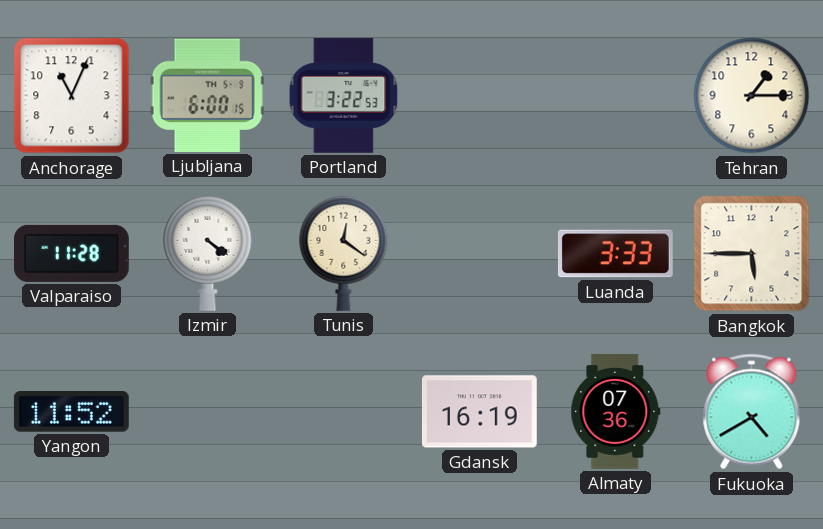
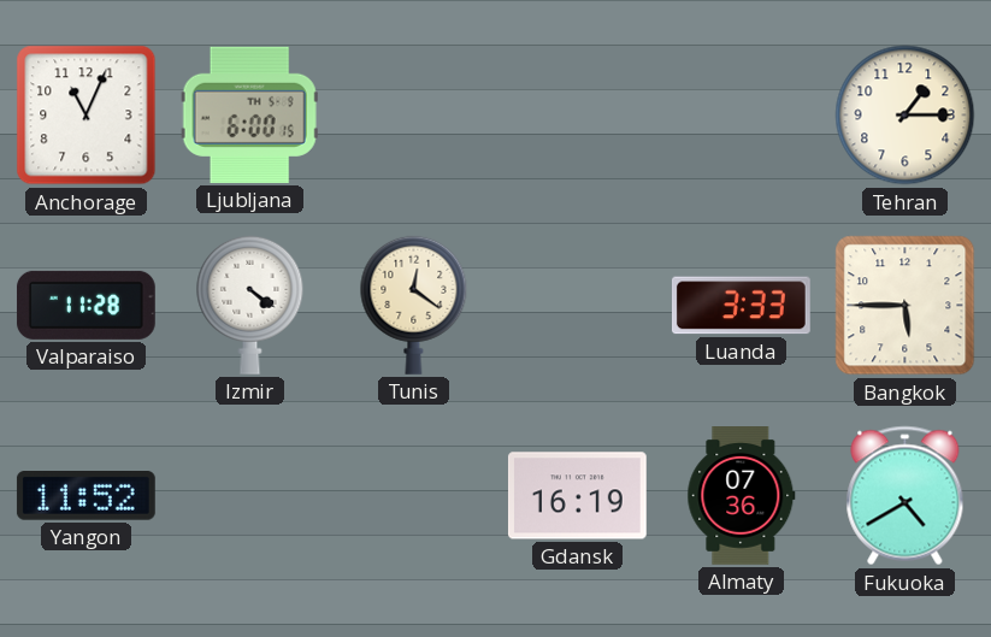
Portland: 3:22 -> none (344, 95)
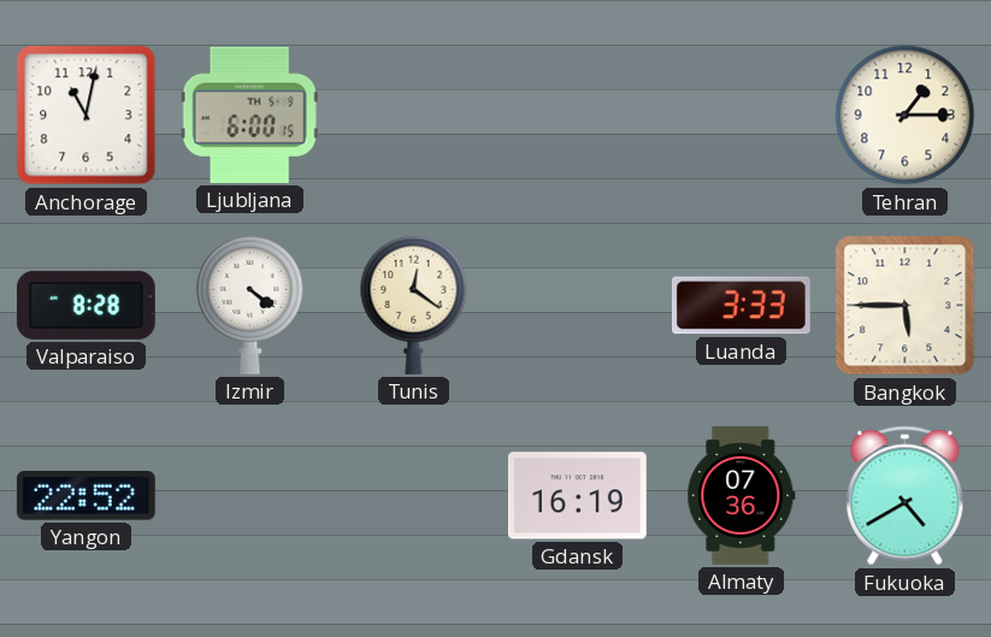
Anchorage: 11:04 -> 11:02 (87, 116)
Valparaiso: 11:28 -> 8:28 (85, 305)
Yangon: 11:52 -> 22:52 (85, 496)
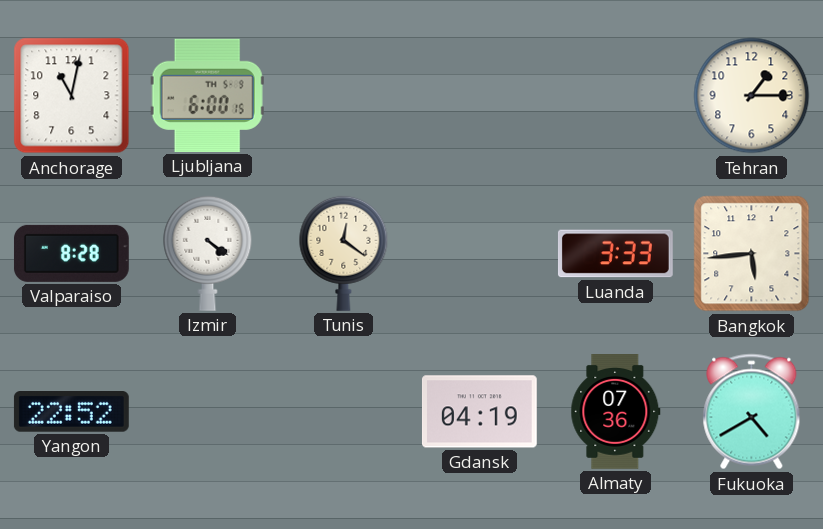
Bangkok: 5:45 -> 5:44 (752, 254)
Gdansk: 16:19 -> 04:19 (479, 412)
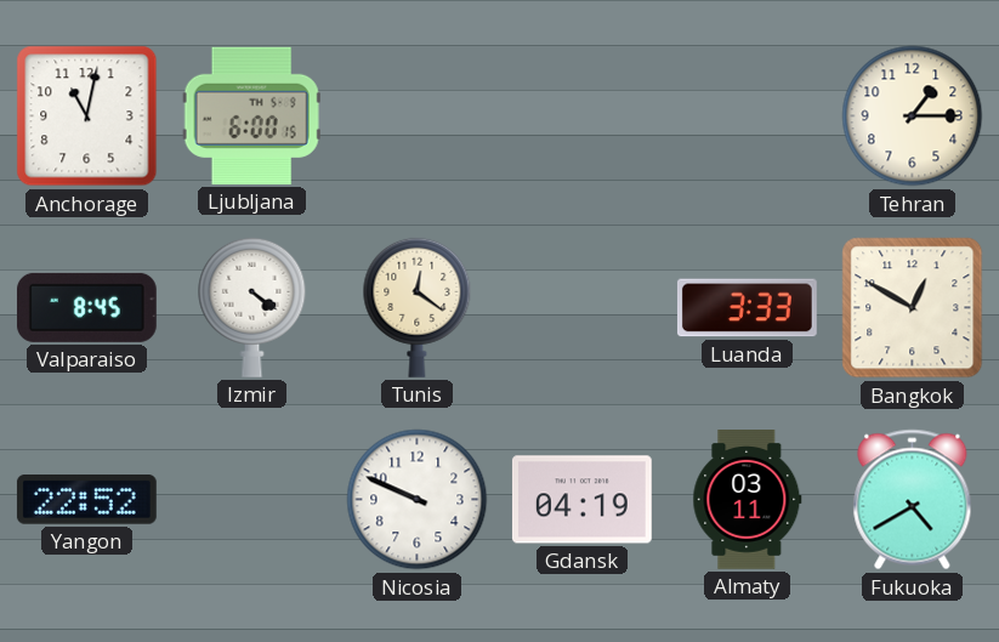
Valparaiso: 8:28 -> 8:45 (86, 307)
Bangkok: 5:44 -> 12:50 (913, 308)
Nicosia: none -> 9:49 (418, 500)
Almaty: 07:36 -> 03:11 (748, 500)
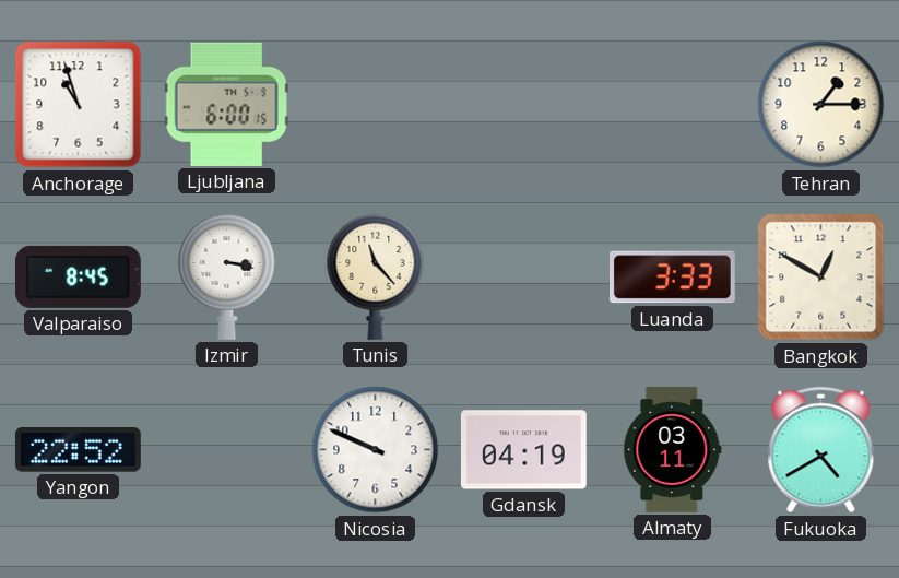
Anchorage: 11:02 -> 10:57 (79, 105)
Izmir: 4:21 -> 3:17 (227, 276)
Tunis: 12:21 -> 11:23 (376, 276)
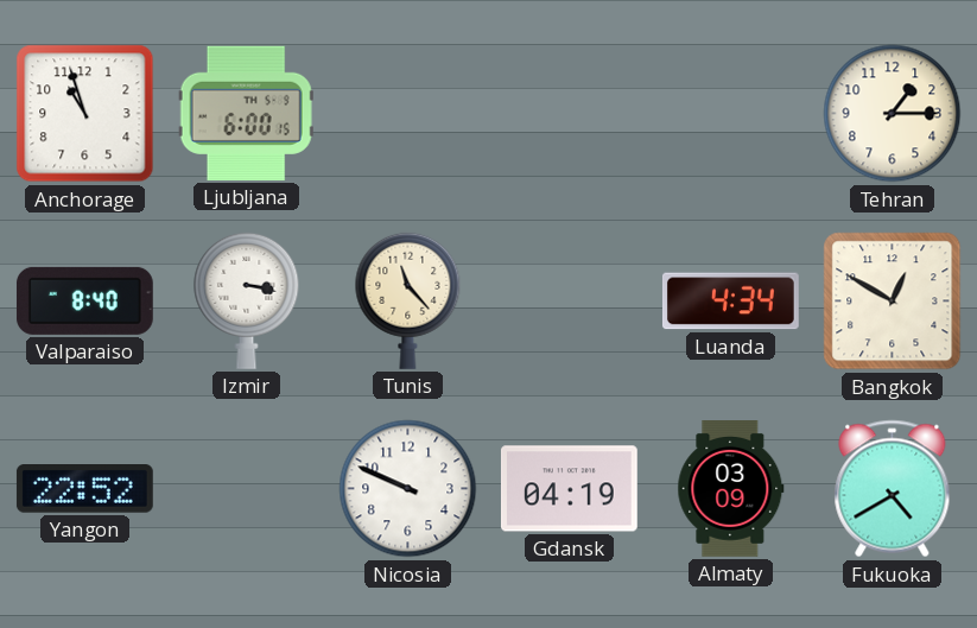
Valparaiso: 8:45 -> 8:40 (84, 300)
Luanda: 3:33 -> 4:34 (730, 302)
Almaty: 03:11 -> 03:09 (731, 489)
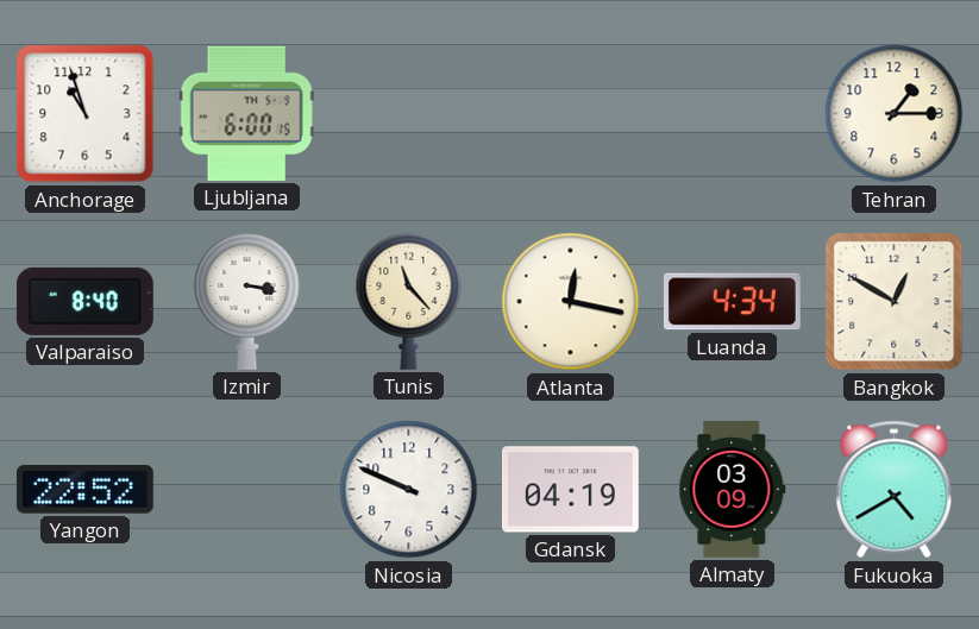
Atlanta: none -> 12:17 (571, 302)
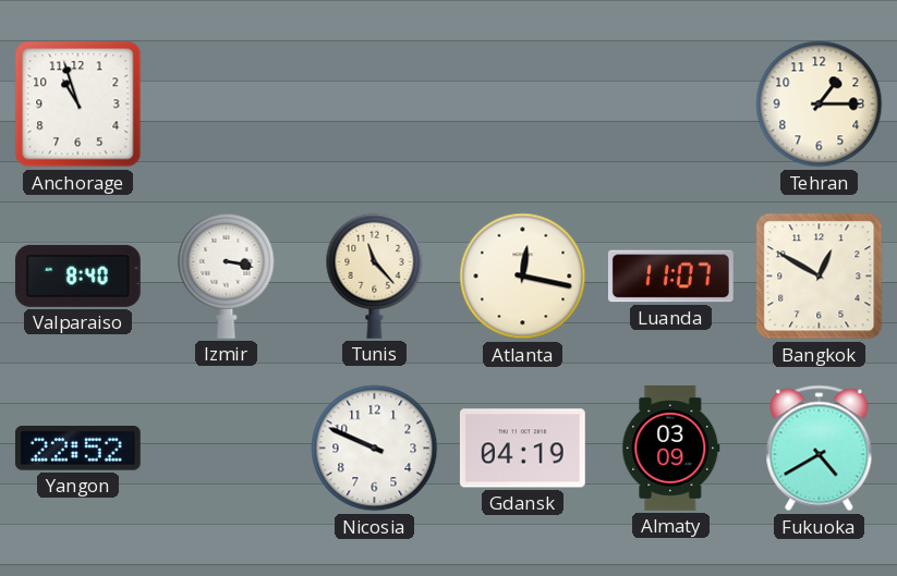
Ljubljana: 6:00 -> none (246, 113)
Luanda: 4:34 -> 11:07 (670, 277)
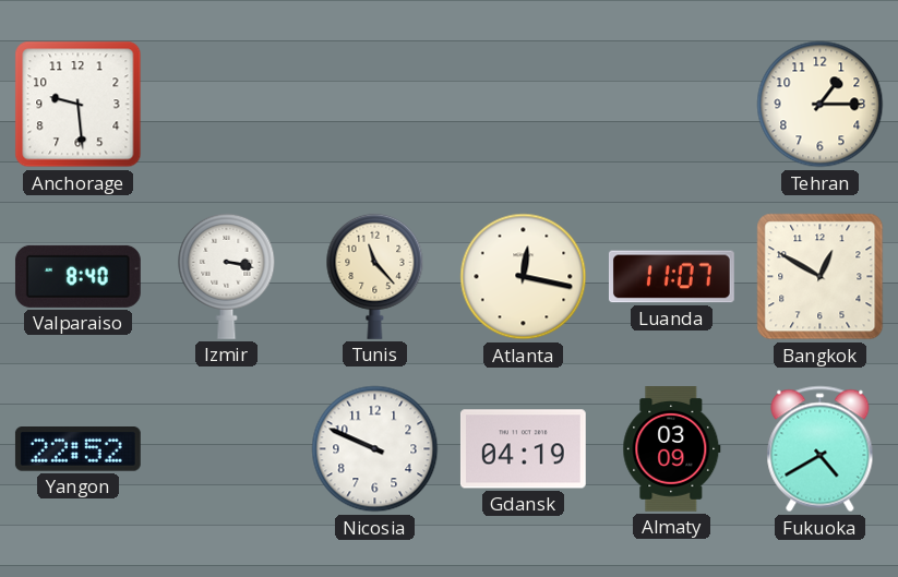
Anchorage: 10:57 -> 9:29 (79, 105)
